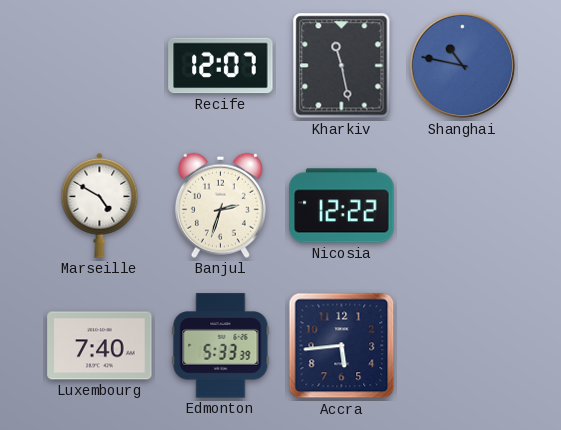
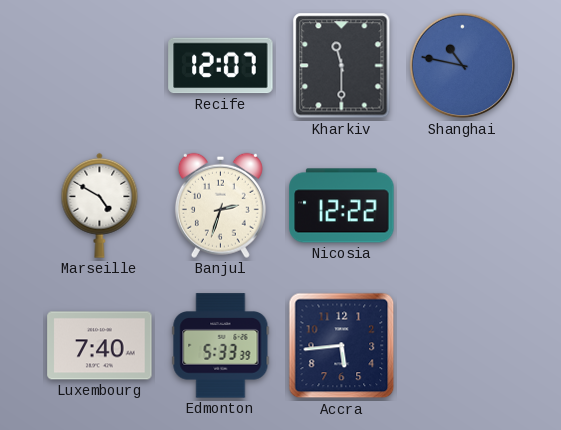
Kharkiv: 11:28 -> 11:30 (342, 66)
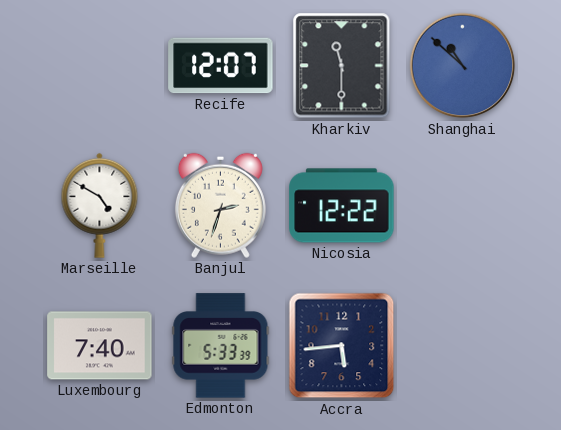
Shanghai: 10:47 -> 10:52 (463, 66)
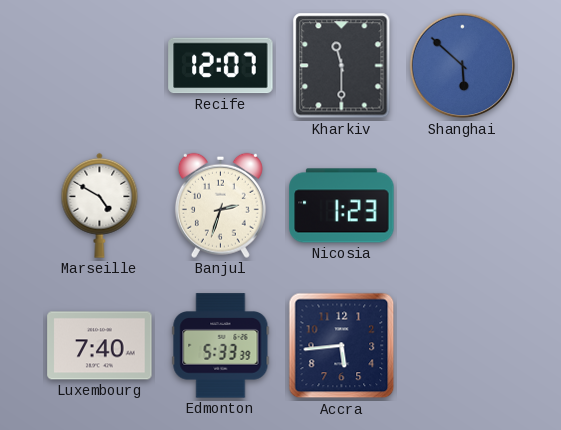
Shanghai: 10:52 -> 5:52 (463, 66)
Nicosia: 12:22 -> 1:23 (342, 206)
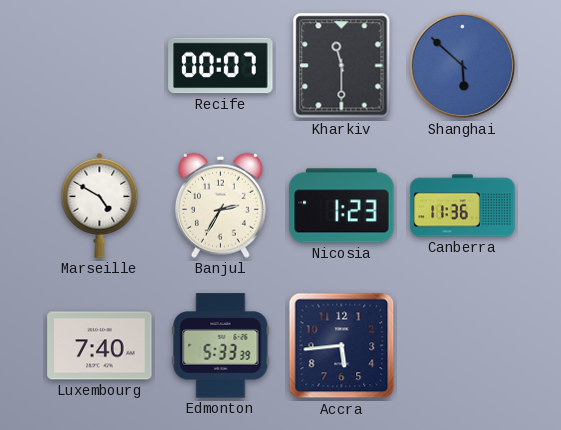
Recife: 12:07 -> 00:07 (221, 66)
Banjul: 2:33 -> 2:35 (220, 205)
Canberra: none -> 11:36 (463, 206)
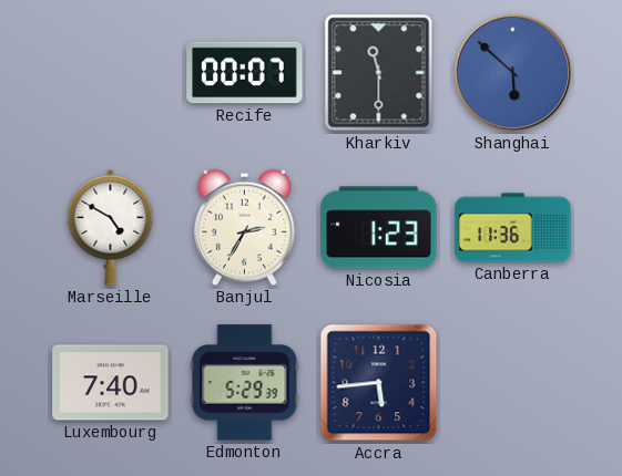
Edmonton: 5:33 -> 5:29 (245, 383)
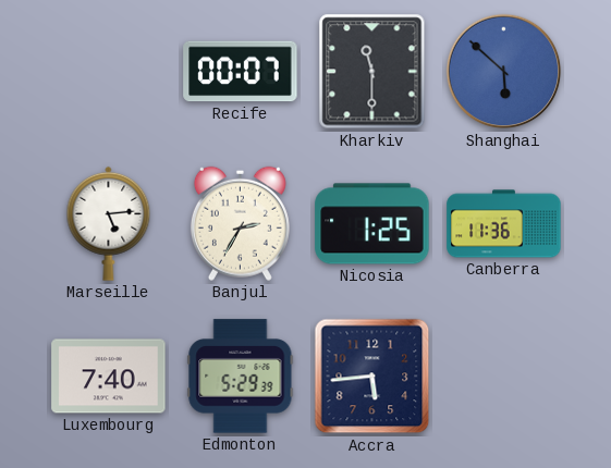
Marseille: 4:50 -> 5:14 (109, 223)
Nicosia: 1:23 -> 1:25 (372, 224)
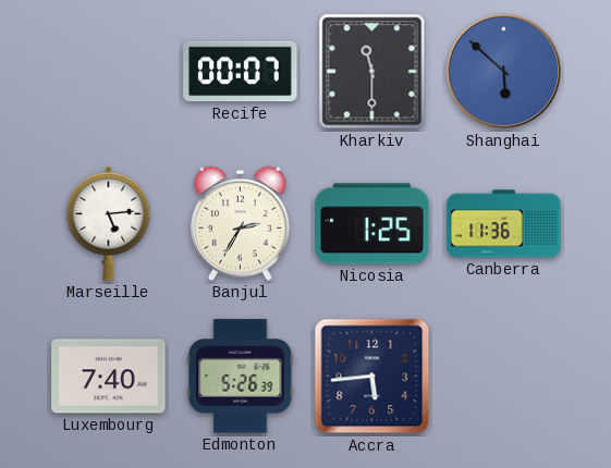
Edmonton: 5:29 -> 5:26 (241, 377)
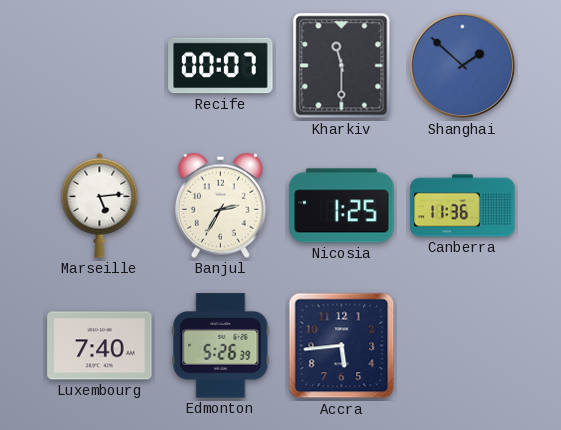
Shanghai: 5:52 -> 1:52 (463, 66)
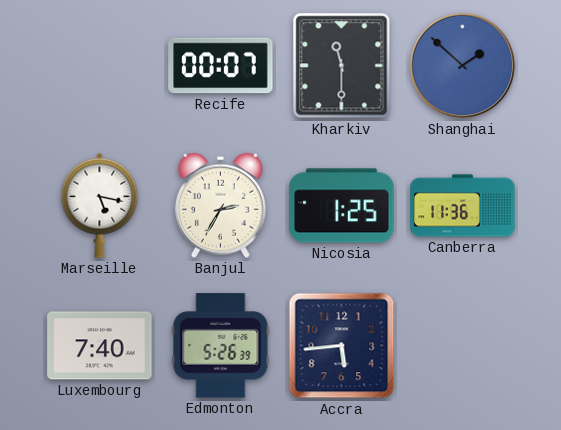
Marseille: 5:14 -> 5:17 (100, 205)
